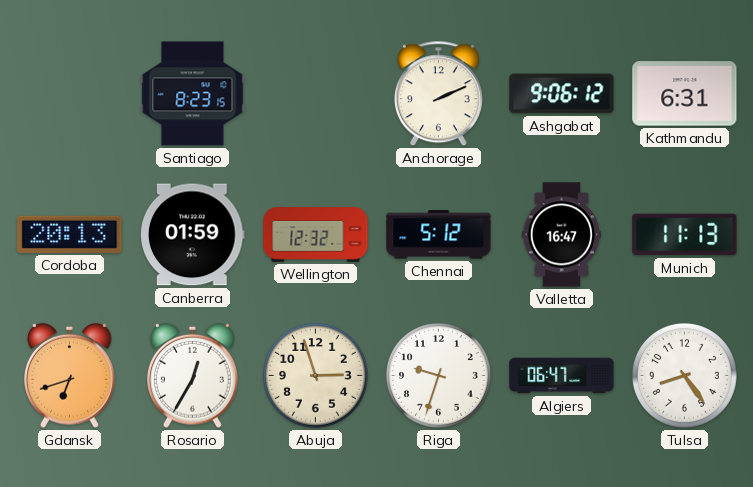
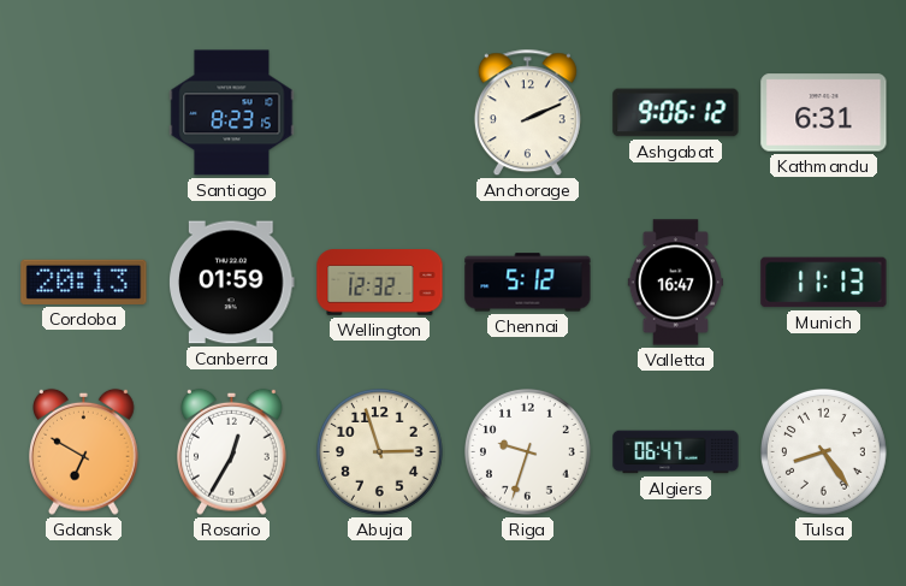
Gdansk: 6:42 -> 6:50 (84, 451)
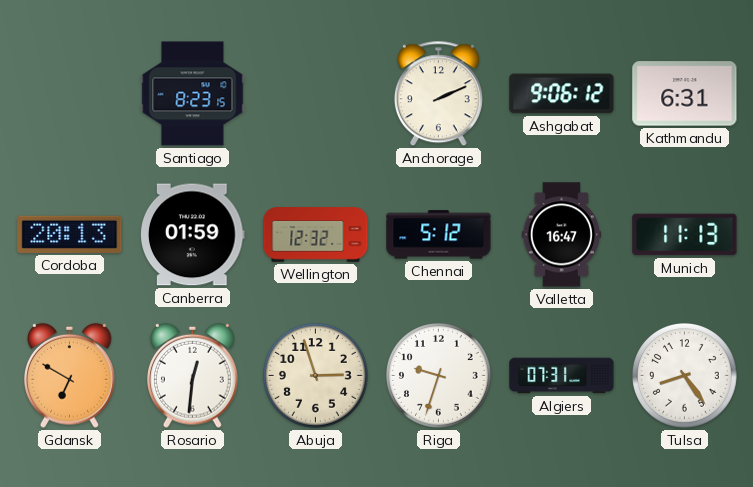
Rosario: 12:35 -> 12:31 (193, 375)
Algiers: 06:47 -> 07:31 (562, 376)
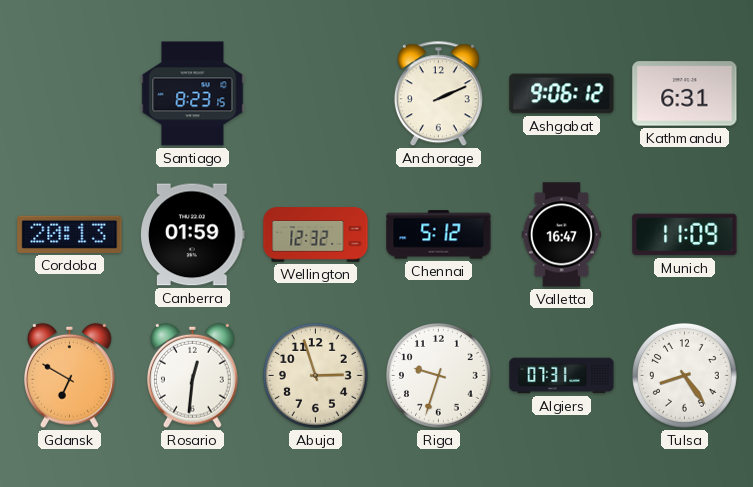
Munich: 11:13 -> 11:09 (685, 235)
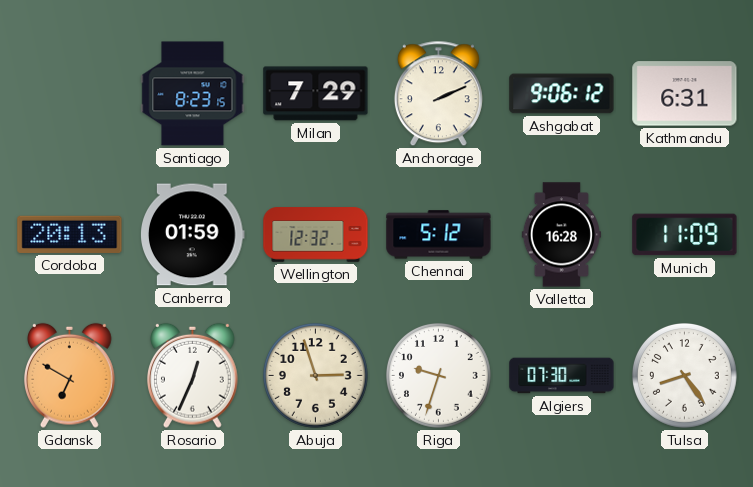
Milan: none -> 7:29 (316, 94)
Valletta: 16:47 -> 16:28 (561, 235)
Rosario: 12:31 -> 12:34 (193, 375)
Algiers: 07:31 -> 07:30 (562, 376)
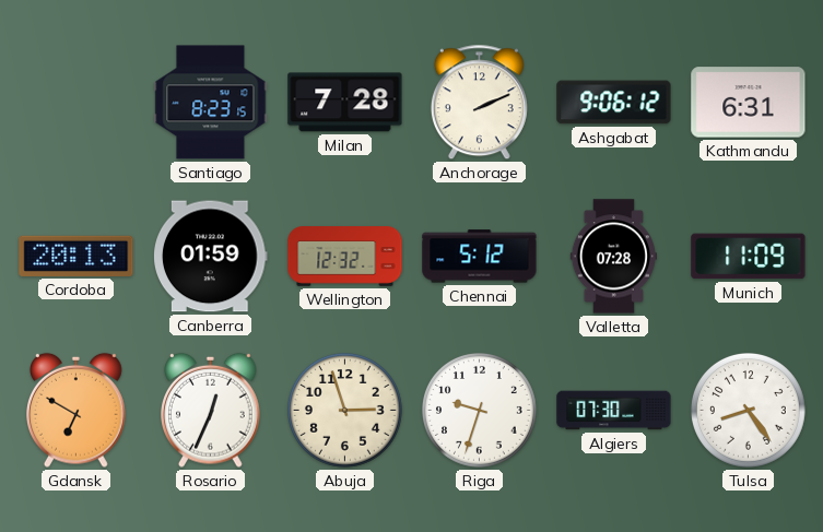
Milan: 7:29 -> 7:28 (345, 103)
Valletta: 16:28 -> 07:28 (613, 257)
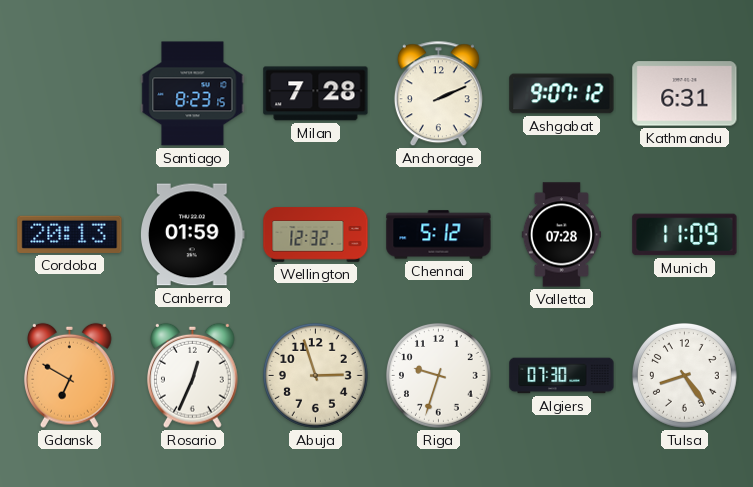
Ashgabat: 9:06 -> 9:07 (562, 94)
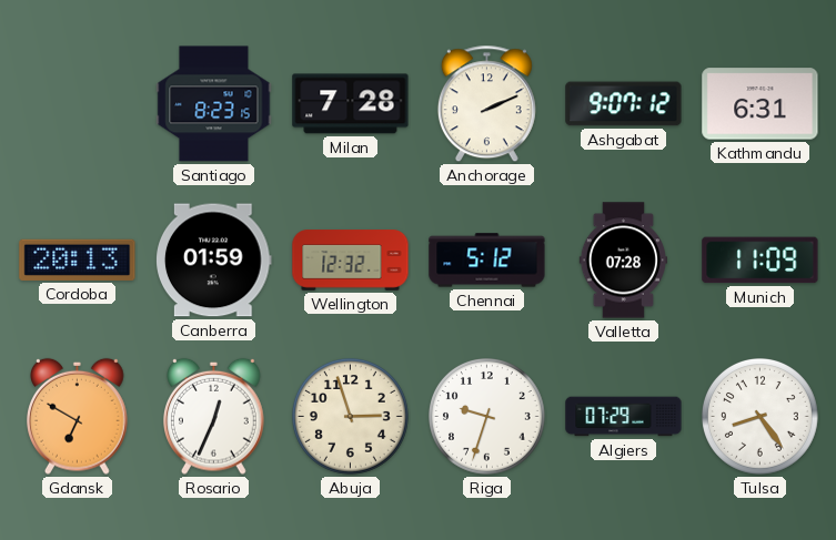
Algiers: 07:30 -> 07:29 (624, 417)
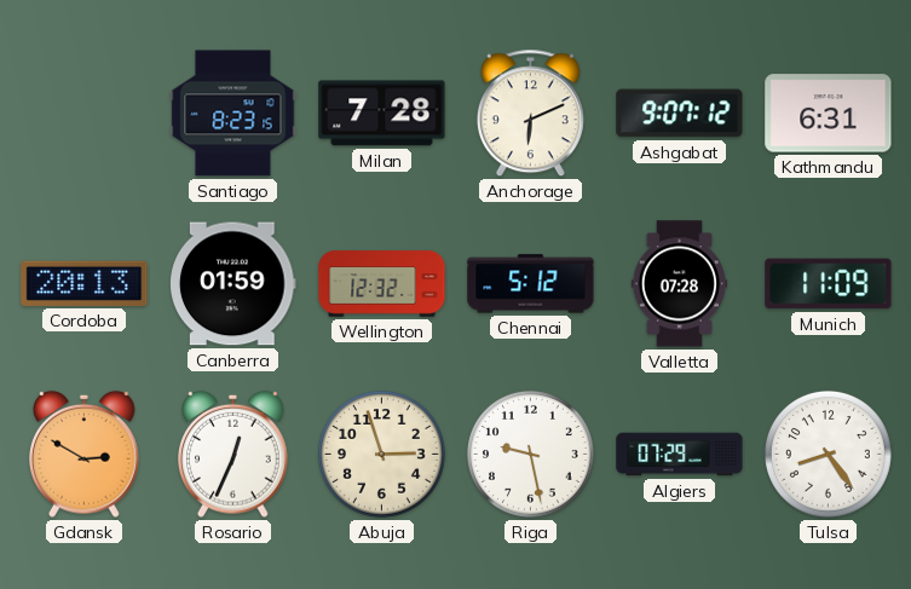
Anchorage: 2:11 -> 6:11 (530, 114)
Gdansk: 6:50 -> 2:50 (85, 454)
Riga: 9:33 -> 9:28 (531, 455)
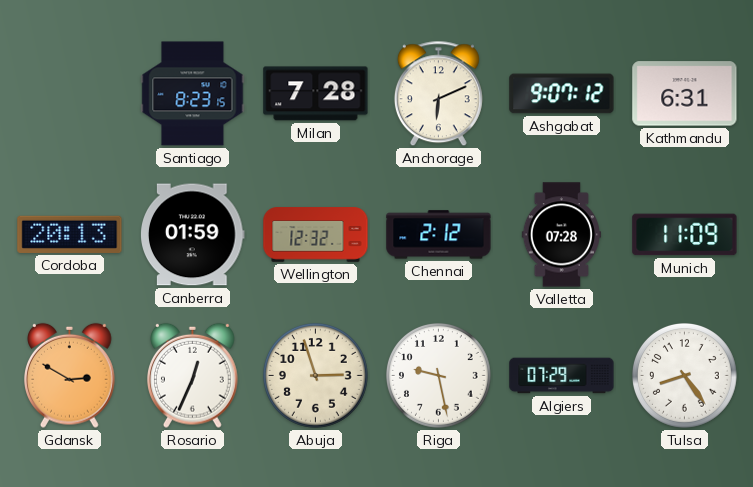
Chennai: 5:12 -> 2:12 (439, 235)
